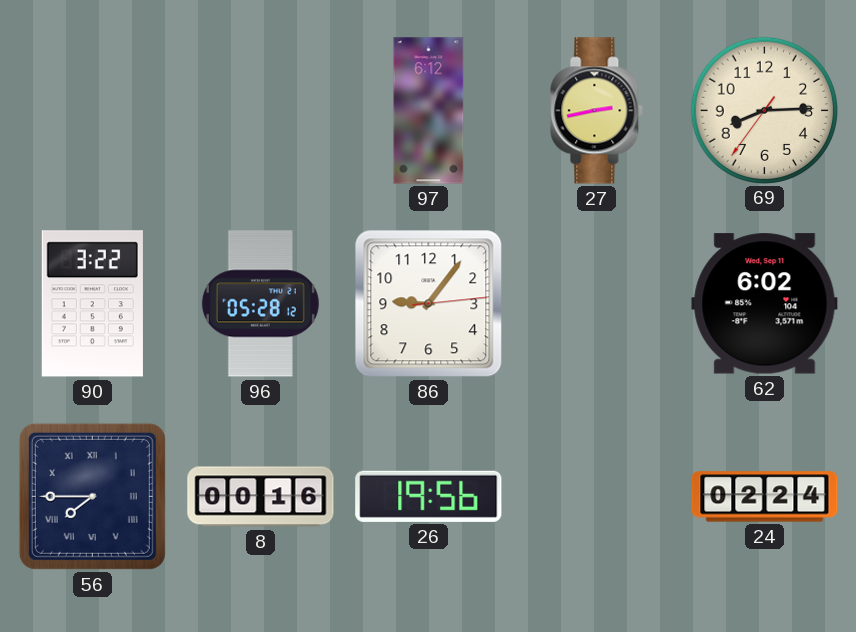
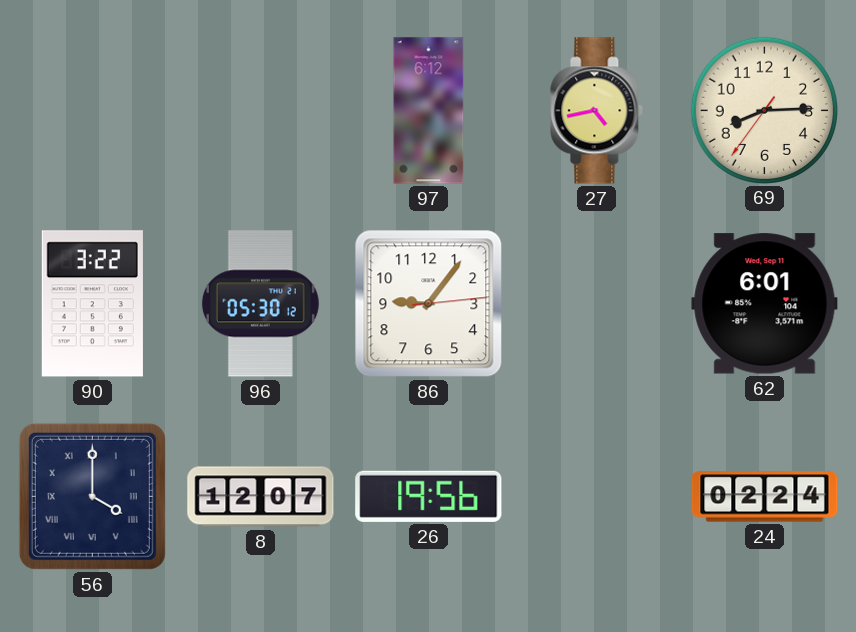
27: 2:43 -> 4:43 (597, 111)
96: 05:28 -> 05:30 (260, 304)
62: 6:02 -> 6:01 (765, 304)
56: 7:45 -> 4:00 (92, 496)
8: 00:16 -> 12:07 (261, 497)
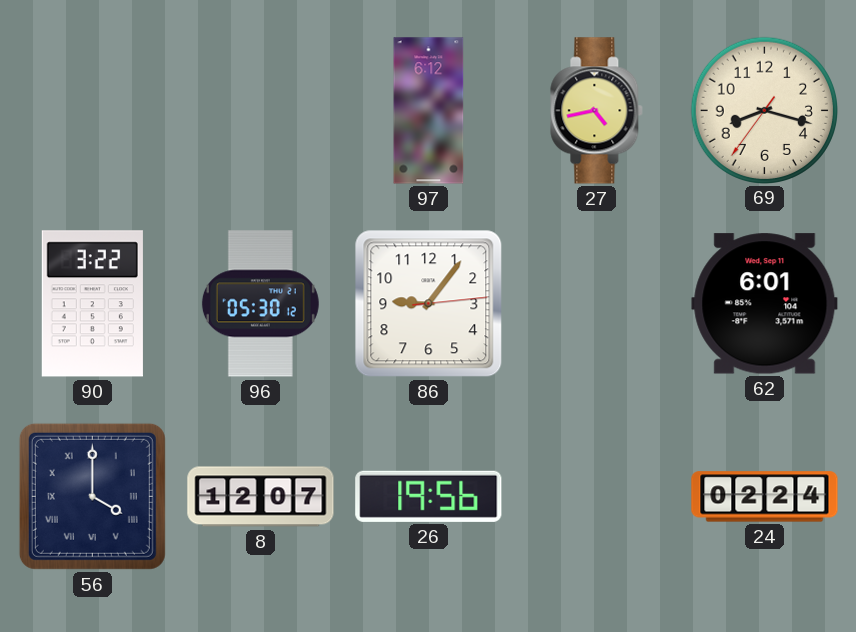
69: 8:14 -> 8:17 (764, 110)
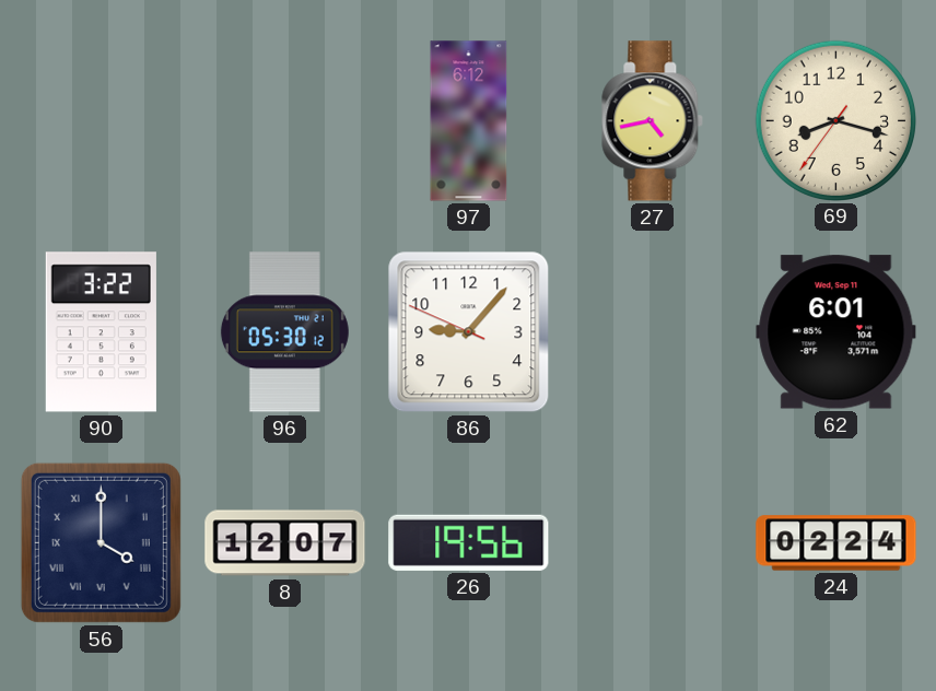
86: 9:06:14 -> 9:06:49 (469, 332)
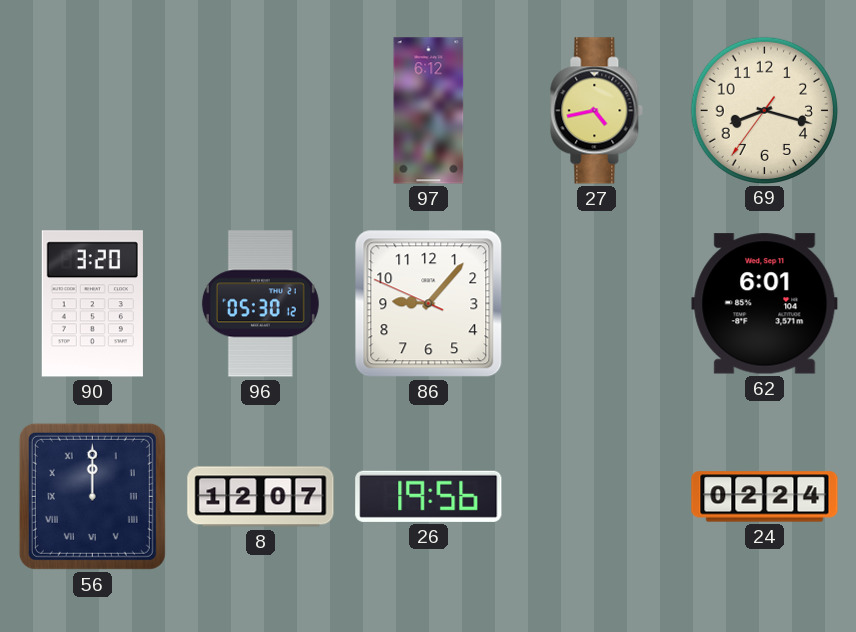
90: 3:22 -> 3:20 (92, 304)
56: 4:00 -> 12:00 (92, 496)
